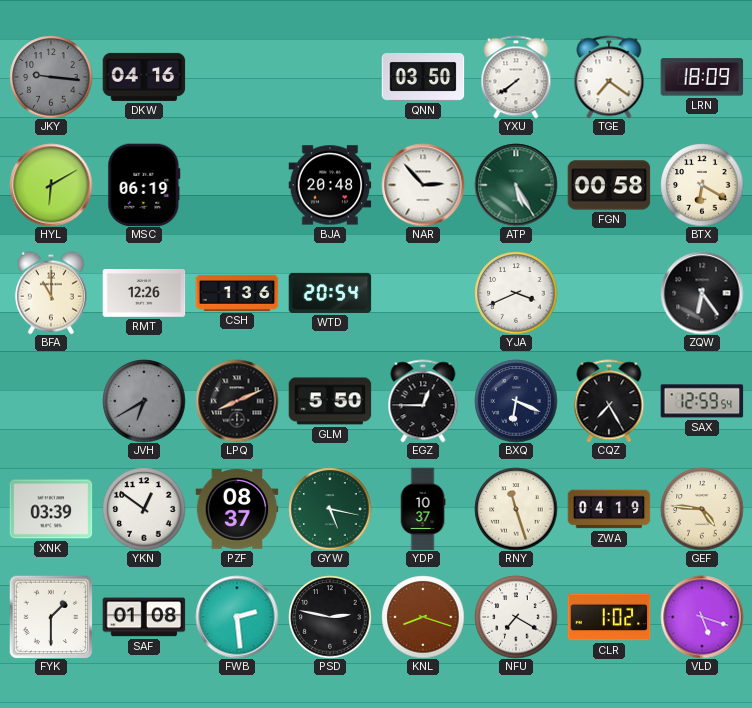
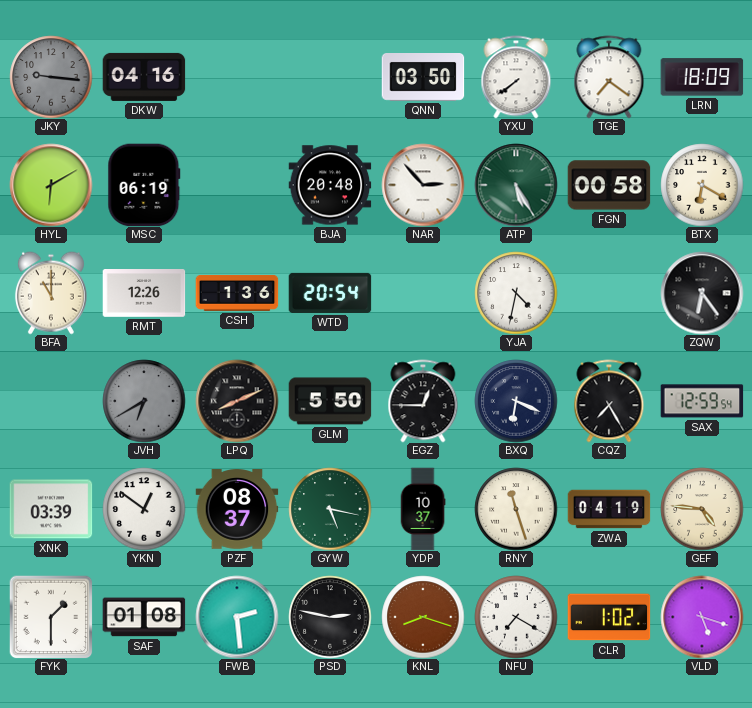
YJA: 3:41 -> 4:32 (516, 293)
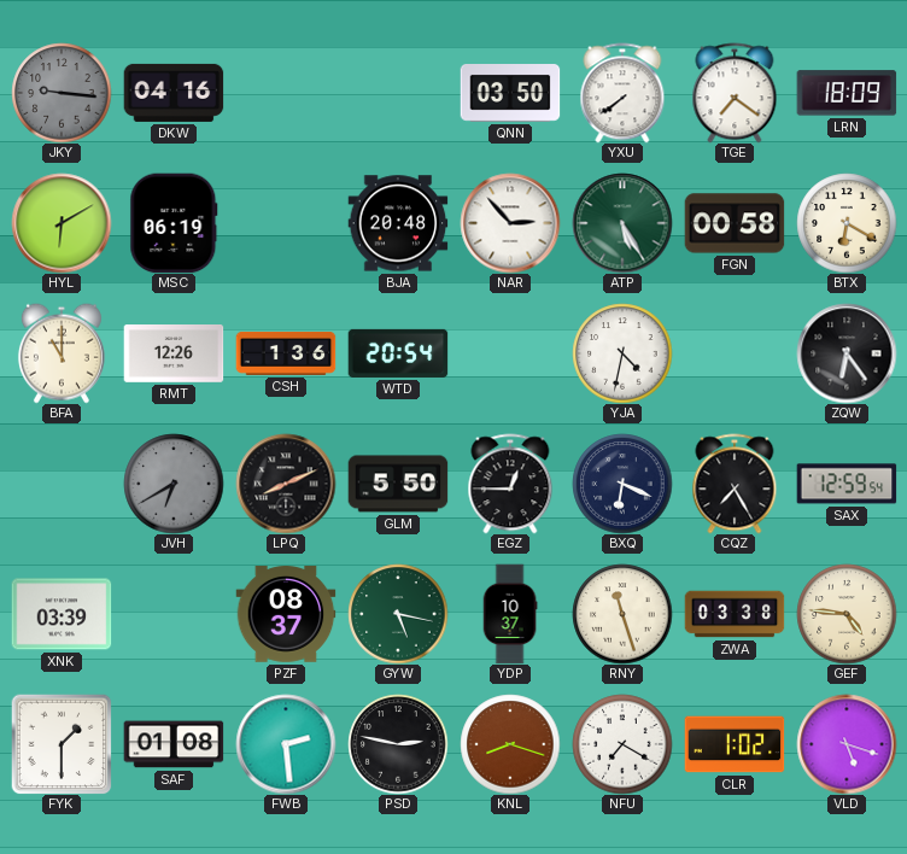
YKN: 12:51 -> none (144, 509)
ZWA: 04:19 -> 03:38 (735, 614)
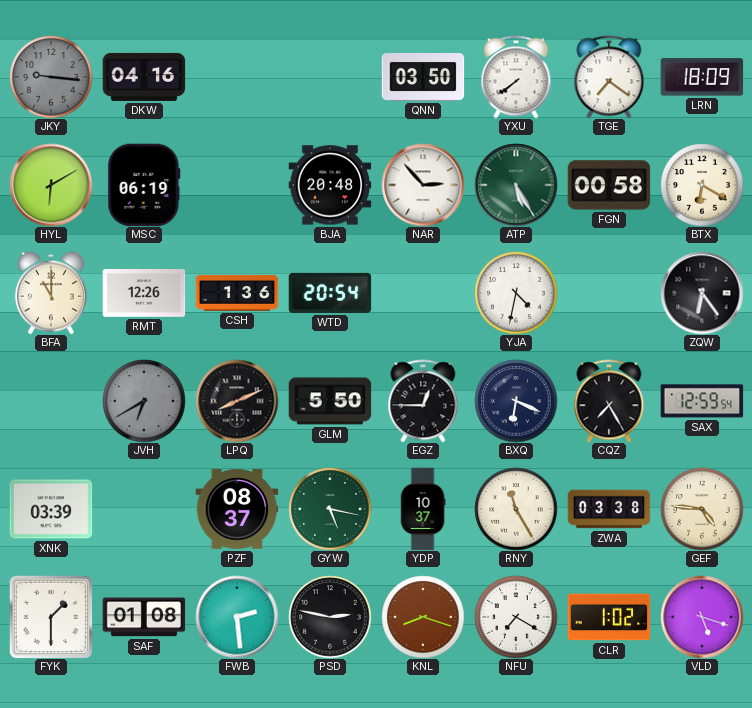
RNY: 11:27 -> 11:25 (516, 509)
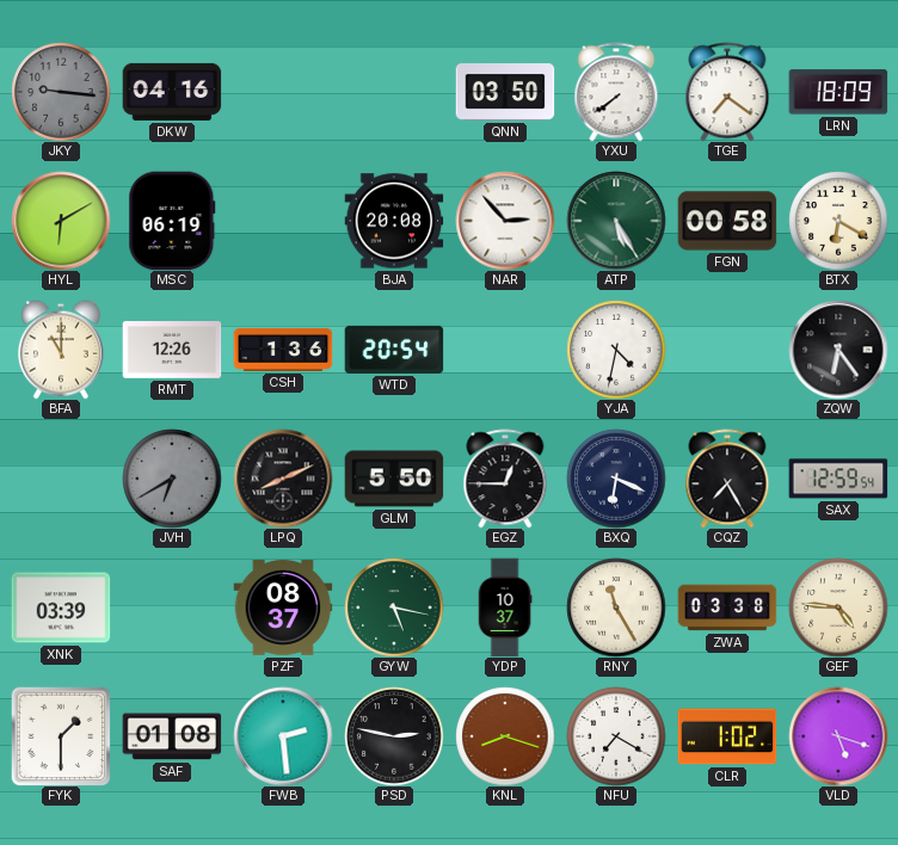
BJA: 20:48 -> 20:08 (394, 221)
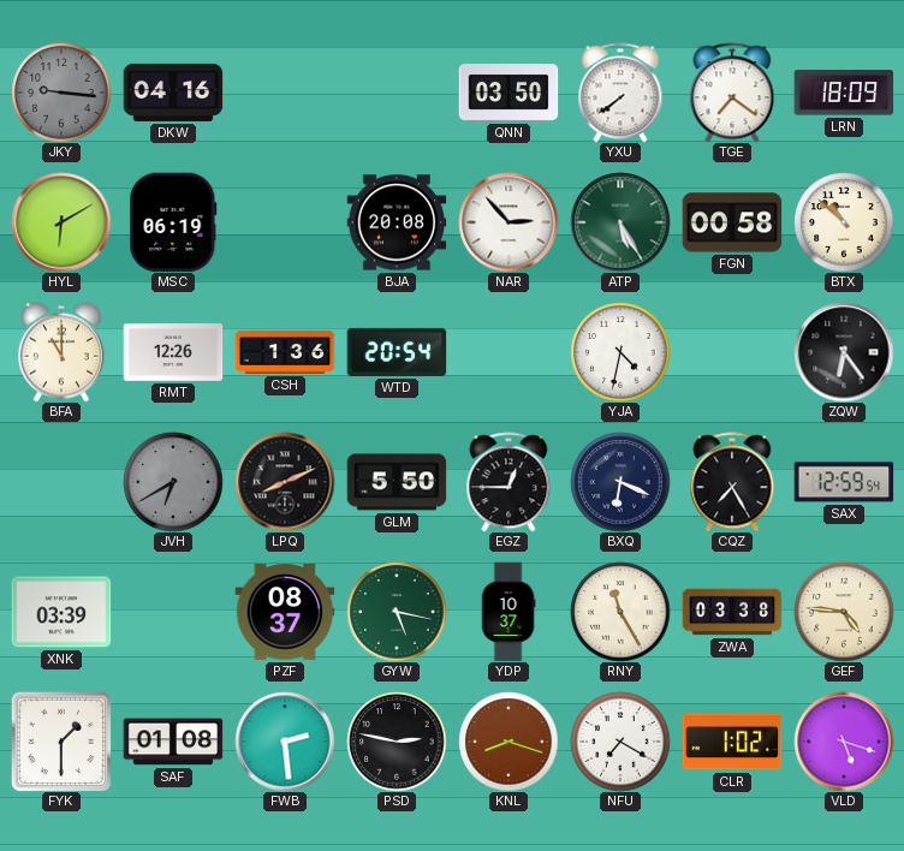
BTX: 6:20 -> 10:52 (844, 222)
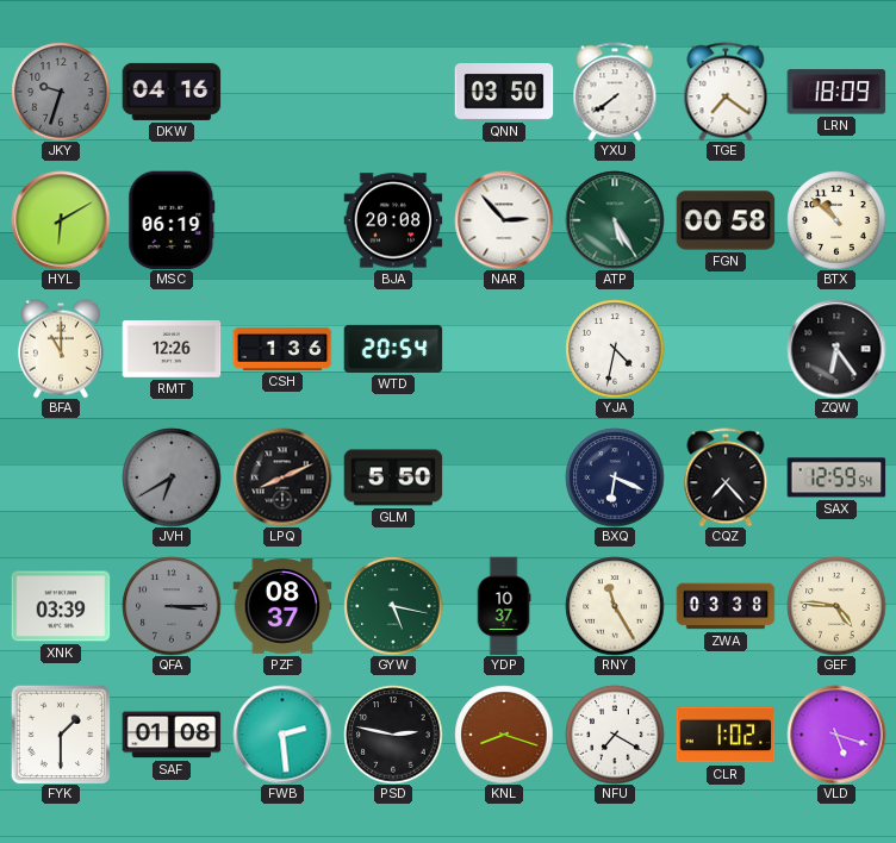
JKY: 9:16 -> 9:33 (61, 92)
EGZ: 12:45 -> none (508, 482)
CQZ: 7:25 -> 7:23 (726, 477)
QFA: none -> 3:15 (172, 606)
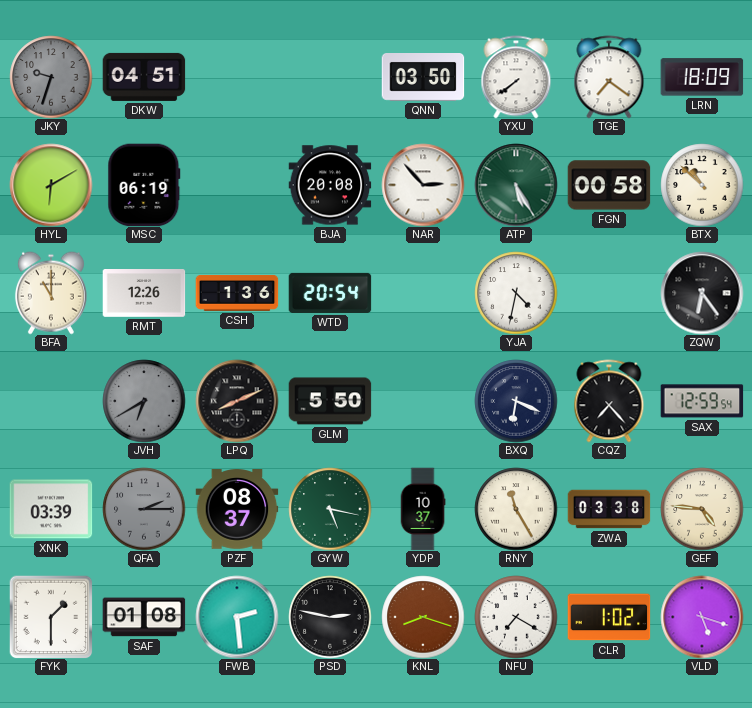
DKW: 04:16 -> 04:51 (144, 77)
QFA: 3:15 -> 2:15 (144, 509)
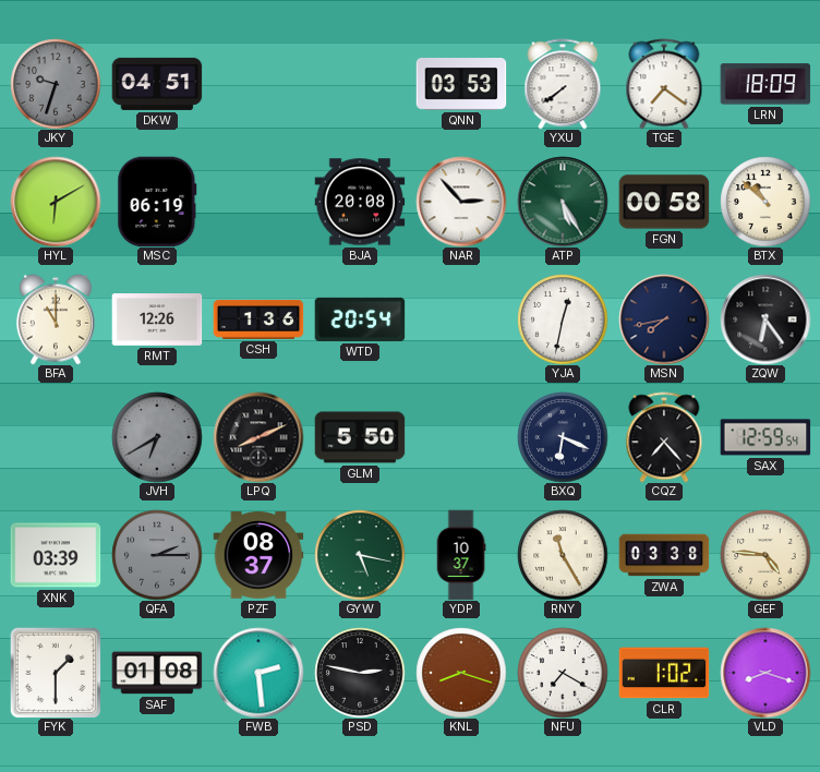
QNN: 03:50 -> 03:53 (461, 85)
YJA: 4:32 -> 12:32 (563, 319)
MSN: none -> 7:43 (664, 319)
VLD: 5:18 -> 8:18 (765, 673)
